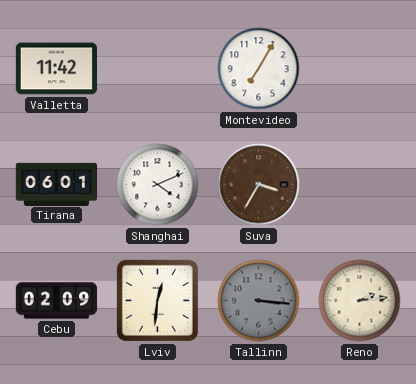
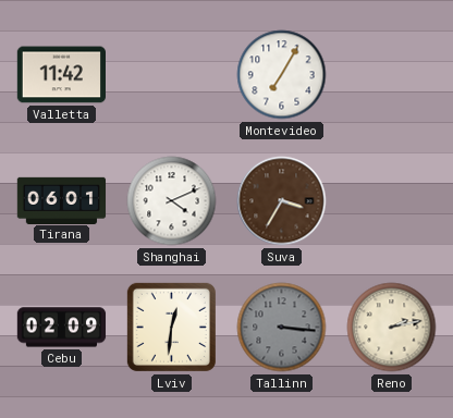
Reno: 2:14 -> 2:13 (392, 328)
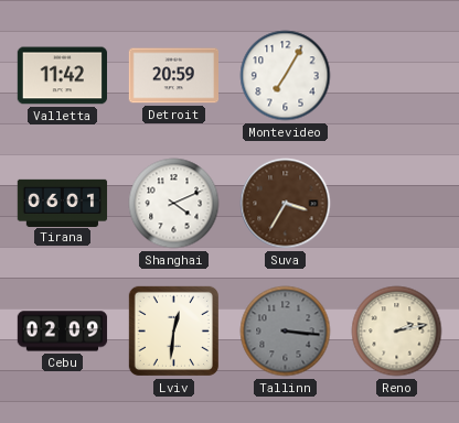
Detroit: none -> 20:59 (173, 76)
